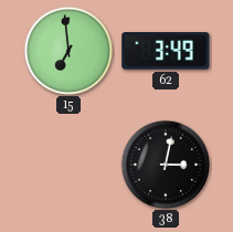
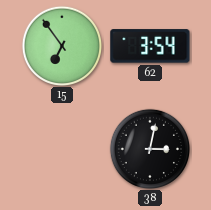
15: 6:59 -> 6:54 (61, 45)
62: 3:49 -> 3:54 (150, 46)
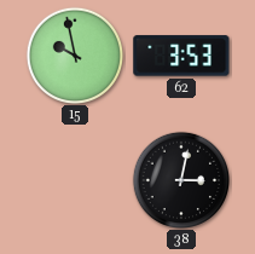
15: 6:54 -> 9:58 (74, 54)
62: 3:54 -> 3:53 (181, 56)
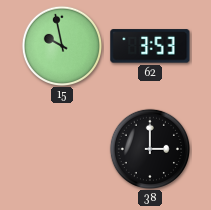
38: 3:02 -> 3:00 (149, 148)
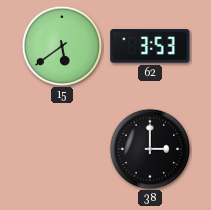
15: 9:58 -> 5:39 (61, 45)
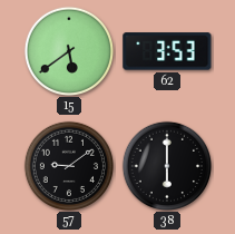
57: none -> 9:09 (68, 165)
38: 3:00 -> 6:00 (166, 165)
